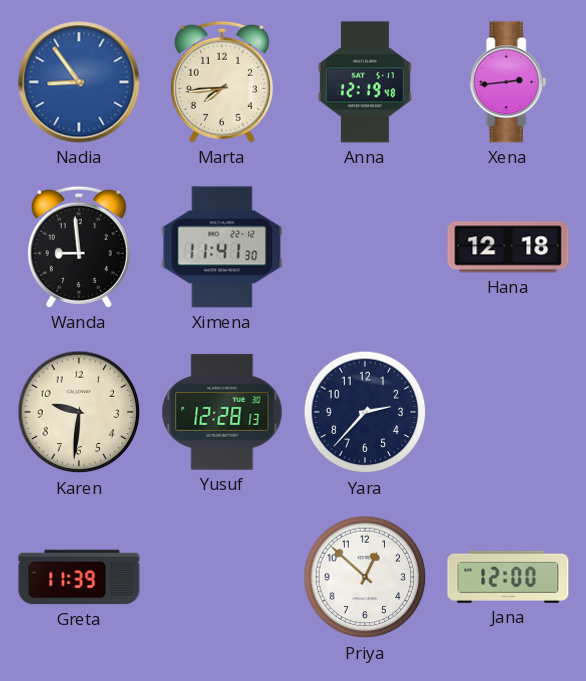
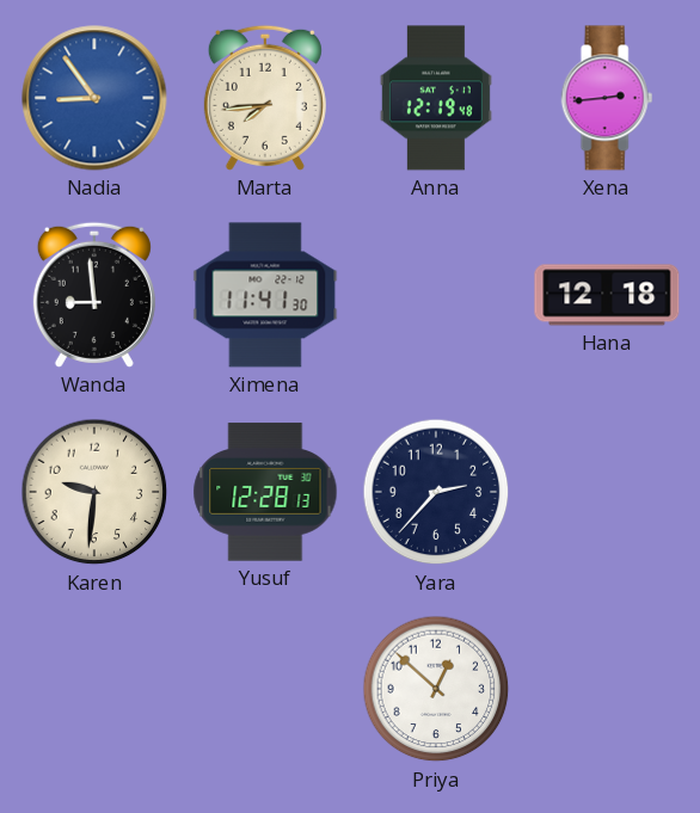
Greta: 11:39 -> none (79, 577)
Jana: 12:00 -> none (508, 577)
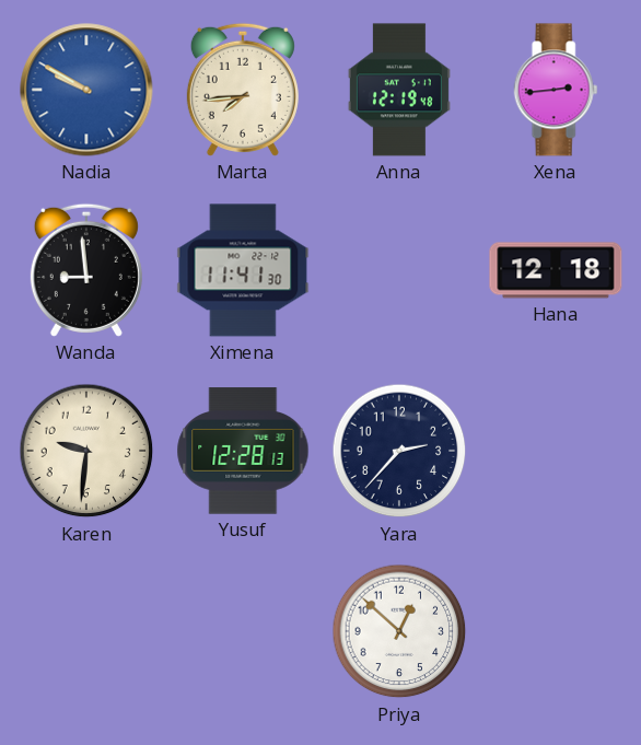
Nadia: 8:54 -> 9:50 (86, 90)
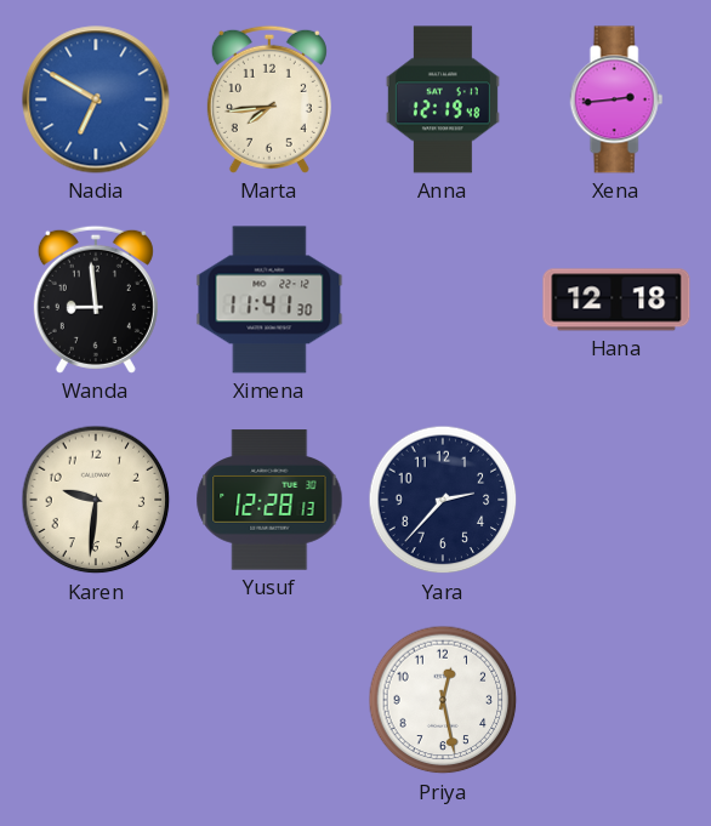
Nadia: 9:50 -> 6:50 (96, 99)
Priya: 12:52 -> 12:28 (443, 700)
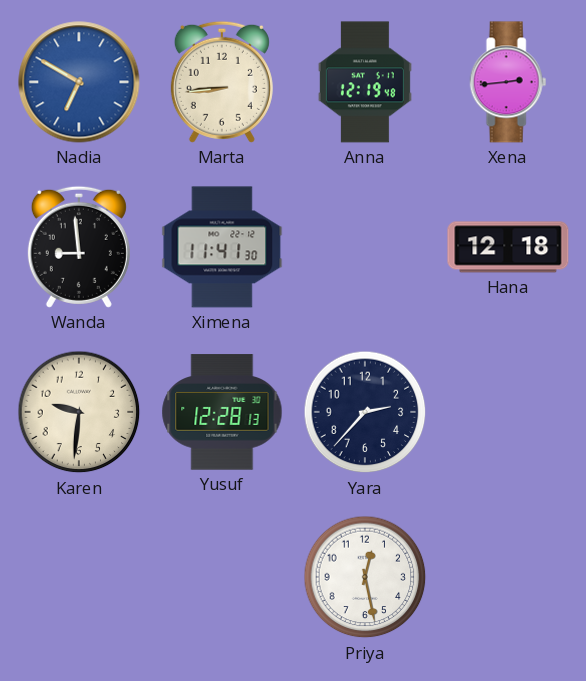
Marta: 7:44 -> 8:44 (222, 82)
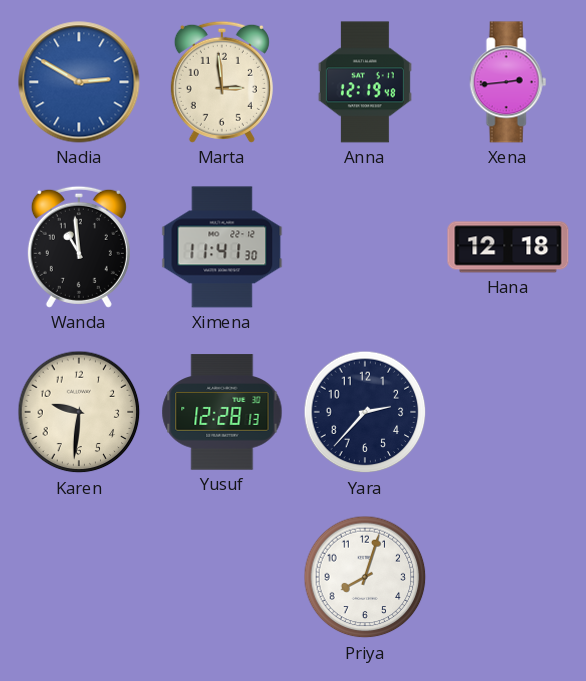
Nadia: 6:50 -> 2:50 (79, 82)
Marta: 8:44 -> 2:59 (222, 82)
Wanda: 8:59 -> 10:59 (79, 247)
Priya: 12:28 -> 8:03 (365, 577)
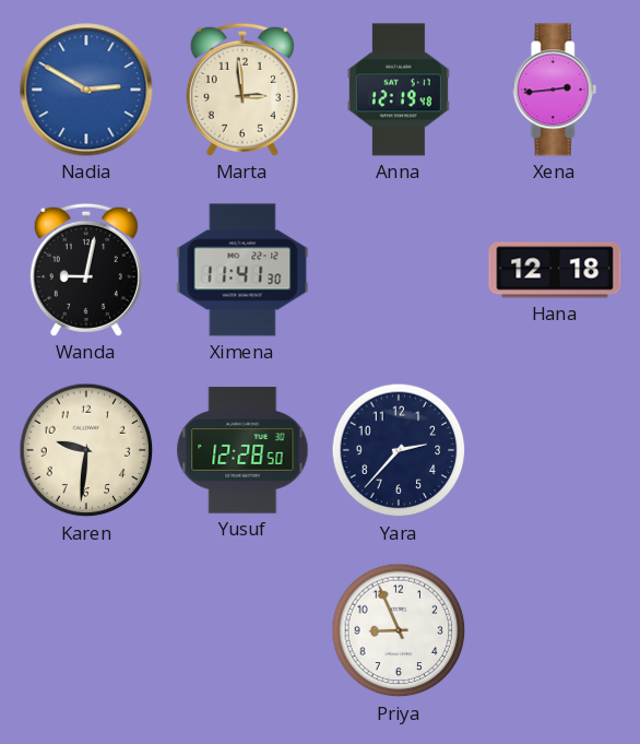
Wanda: 10:59 -> 9:02 (86, 270)
Yusuf: 12:28:13 -> 12:28:50 (242, 450)
Priya: 8:03 -> 8:56 (399, 630)
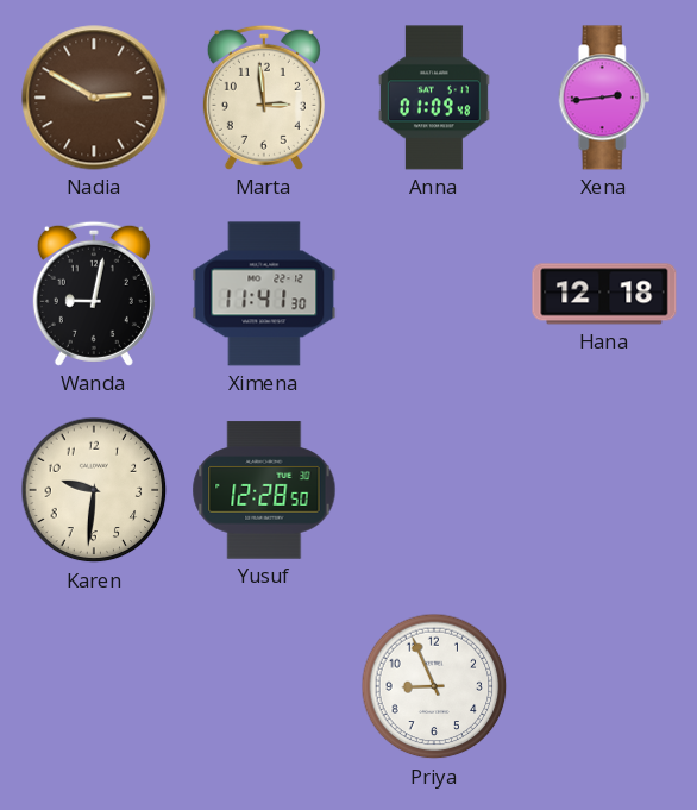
Nadia dial: blue -> brown (94, 98)
Anna: 12:19 -> 01:09 (434, 98)
Yara: 2:37 -> none (399, 450)
